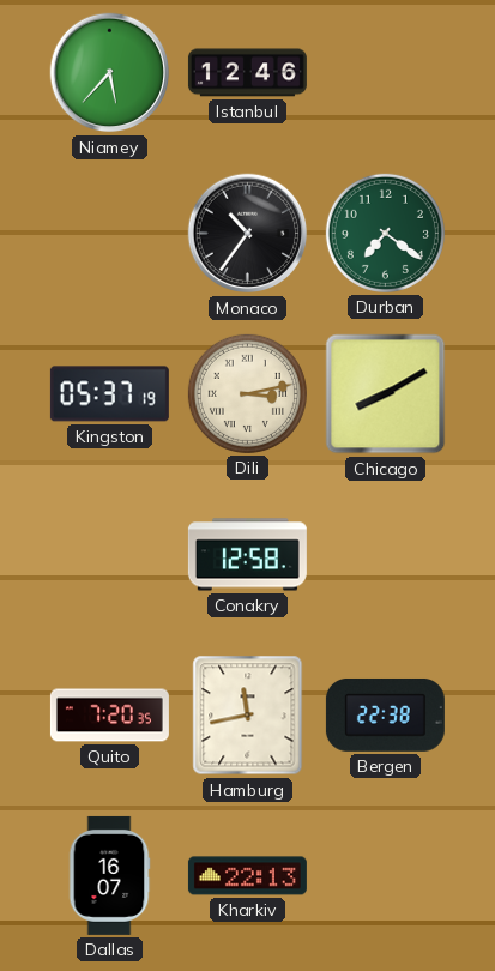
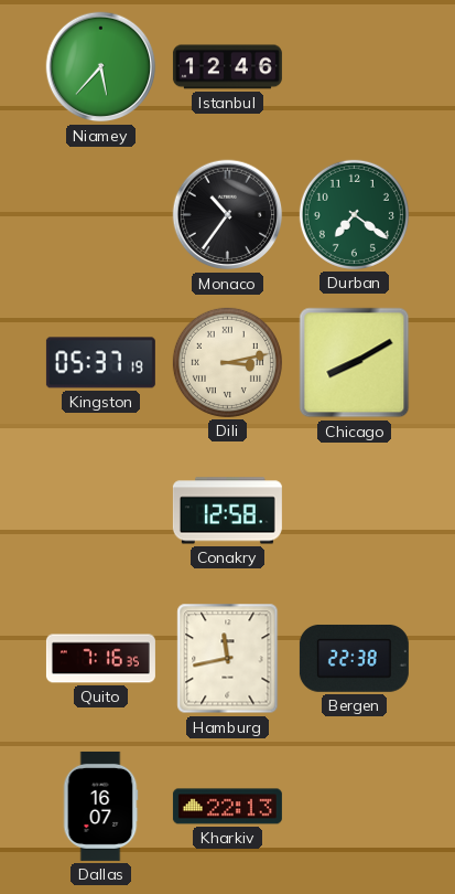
Quito: 7:20 -> 7:16 (100, 659)
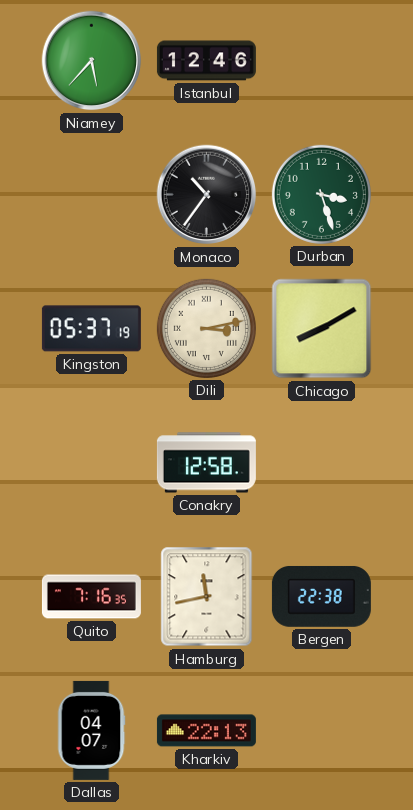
Durban: 7:21 -> 3:27 (321, 194)
Dallas: 16:07 -> 04:07 (91, 730)
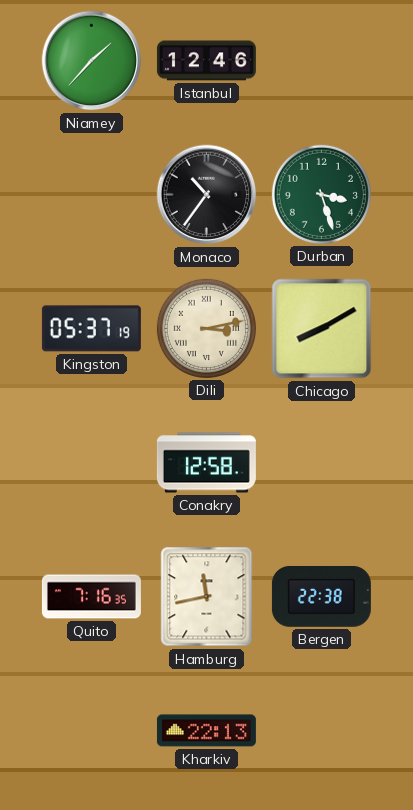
Niamey: 5:37 -> 1:37 (92, 61)
Dallas: 04:07 -> none (91, 730)
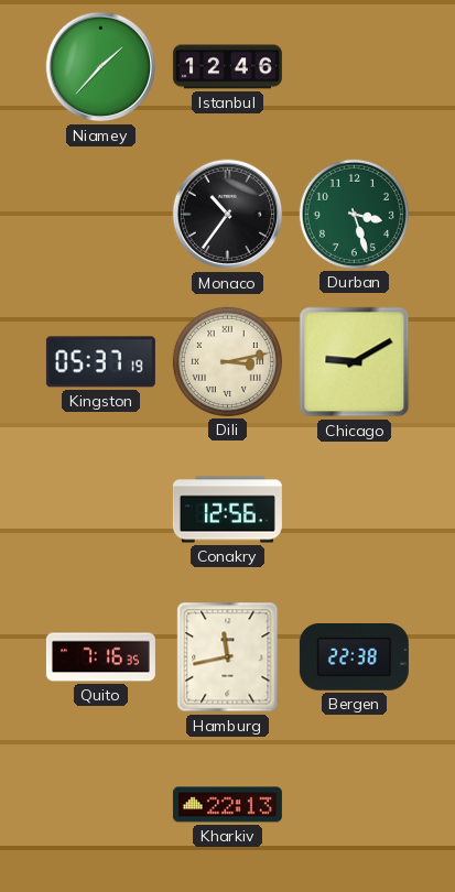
Chicago: 8:10 -> 9:10 (355, 362)
Conakry: 12:58 -> 12:56 (227, 510)
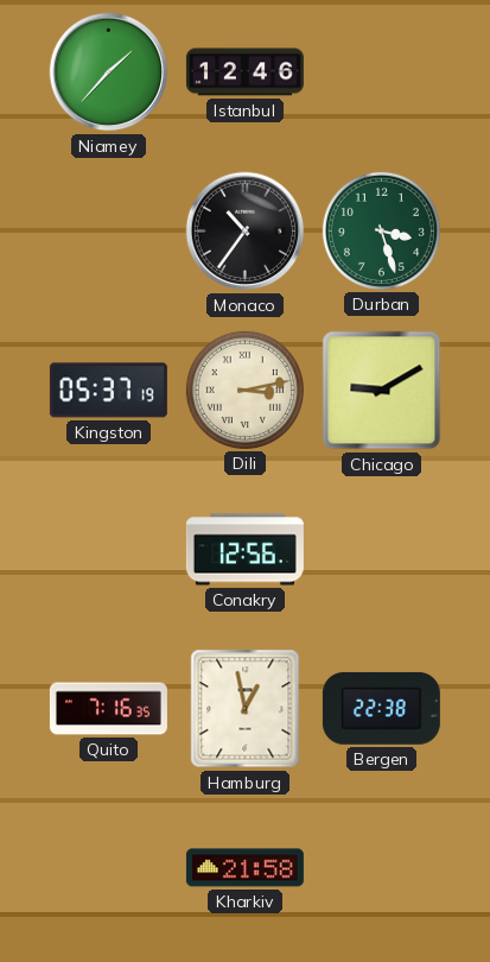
Hamburg: 11:43 -> 12:58 (246, 709)
Kharkiv: 22:13 -> 21:58 (244, 868)
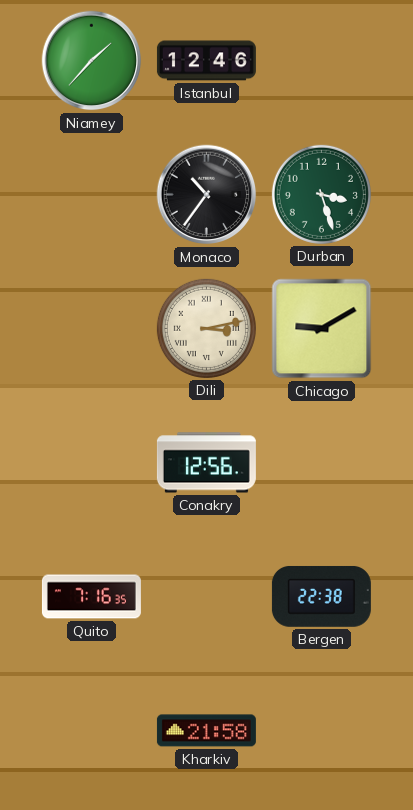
Kingston: 05:37 -> none (108, 391)
Hamburg: 12:58 -> none (246, 709)
